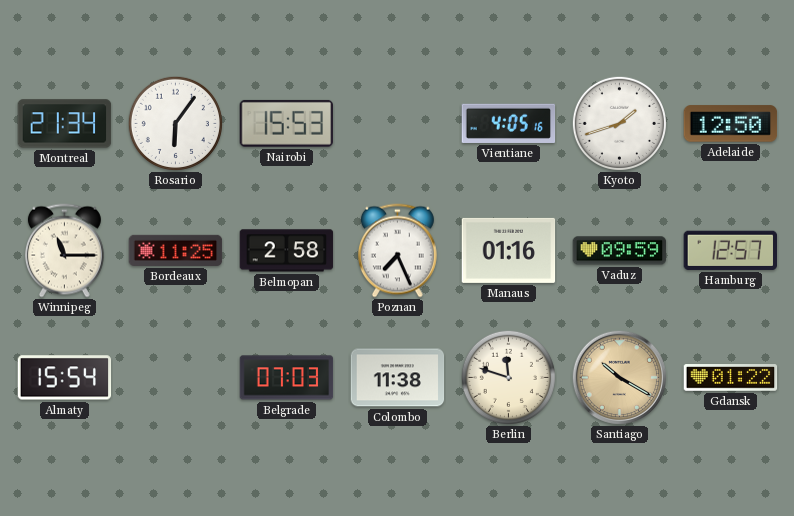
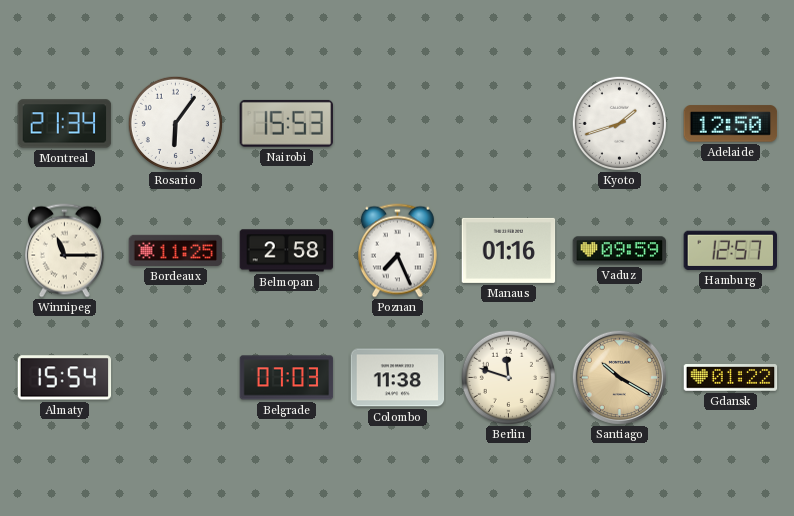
Vientiane: 4:05 -> none (509, 123)
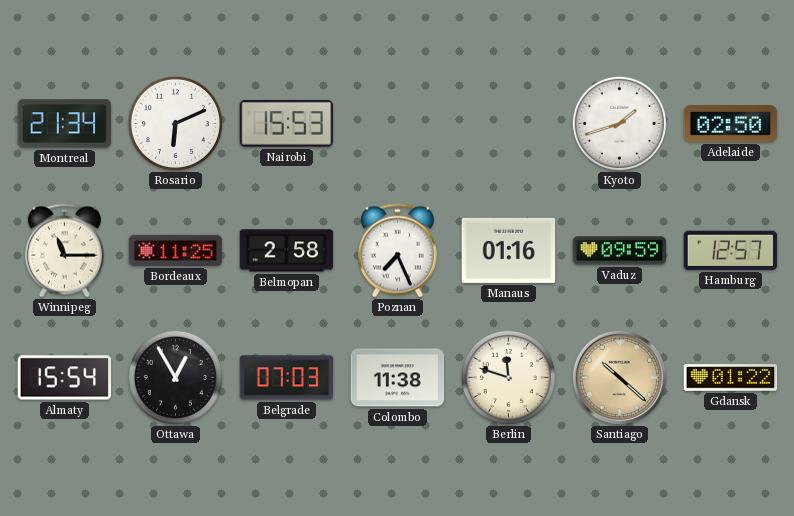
Rosario: 6:06 -> 6:11 (175, 123)
Adelaide: 12:50 -> 02:50 (731, 124)
Ottawa: none -> 12:55 (175, 377)
Santiago: 10:20 -> 10:22 (619, 377)
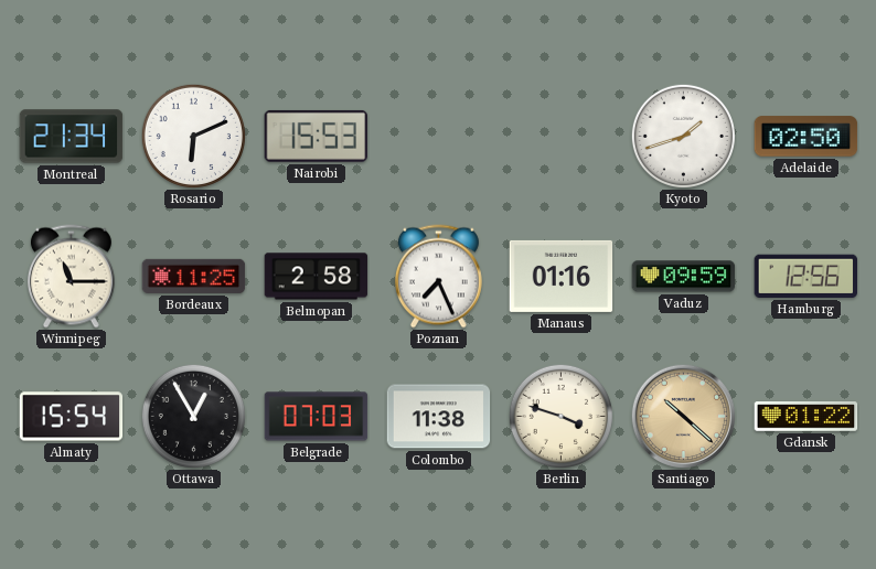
Hamburg: 12:57 -> 12:56 (805, 276)
Berlin: 11:48 -> 3:48 (560, 416)
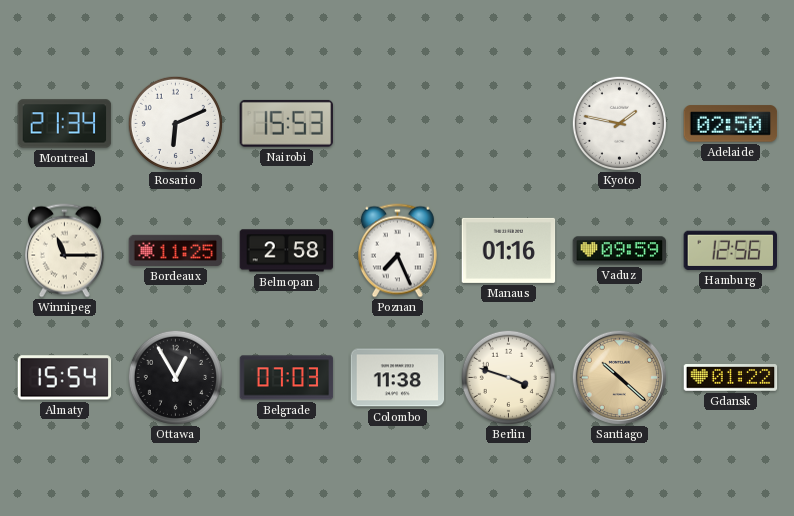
Kyoto: 1:42 -> 1:47 (619, 123)
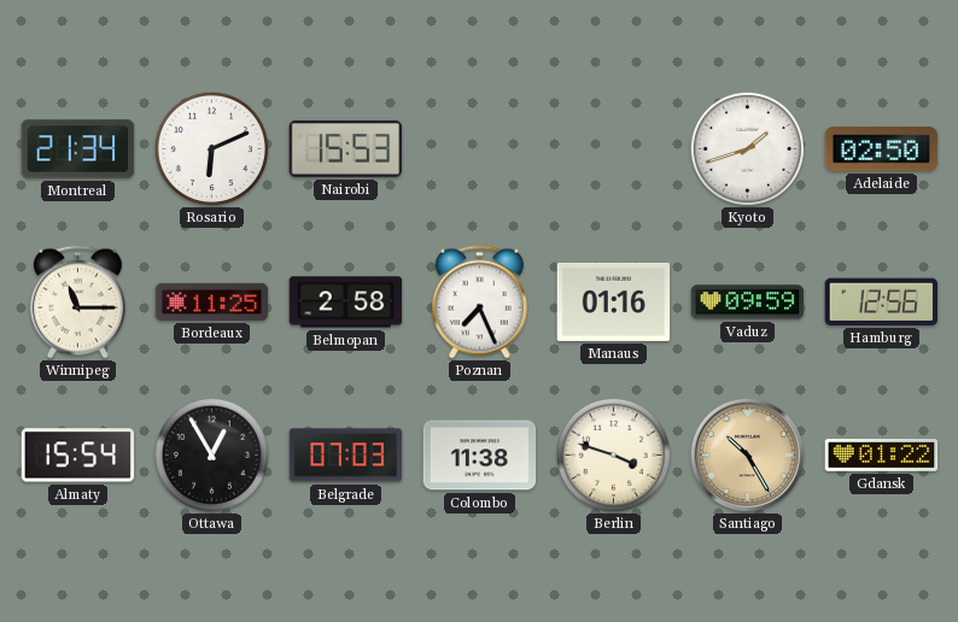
Kyoto: 1:47 -> 1:42 (747, 148)
Santiago: 10:22 -> 10:25 (747, 454)
